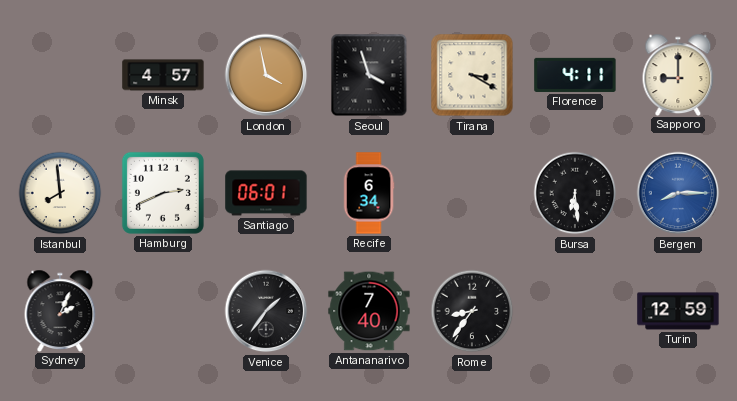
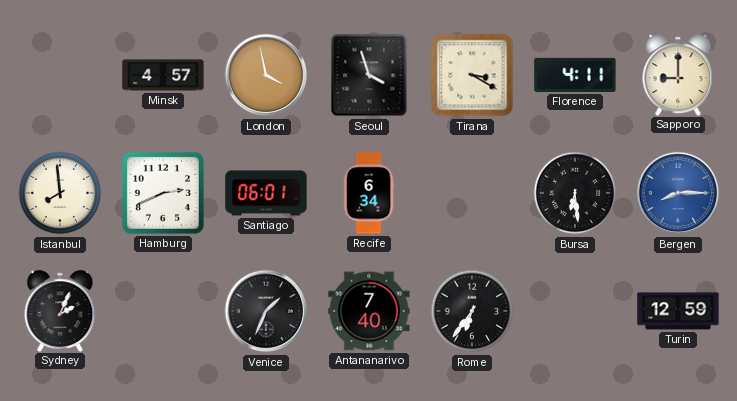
Venice: 1:36 -> 1:34 (266, 311)
Rome: 8:36 -> 6:36 (472, 311)
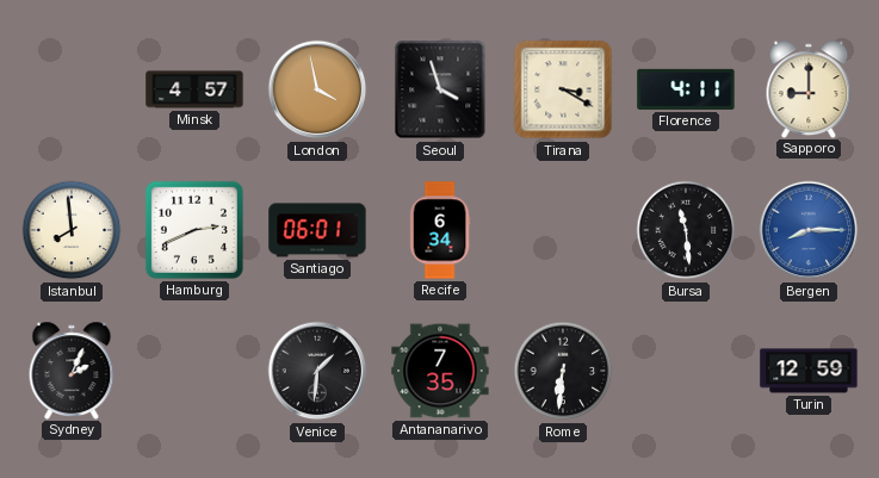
Bursa: 6:29 -> 11:29 (686, 230)
Venice: 1:34 -> 1:31 (317, 371)
Antananarivo: 7:40 -> 7:35 (440, 371)
Rome: 6:36 -> 6:31 (563, 371)
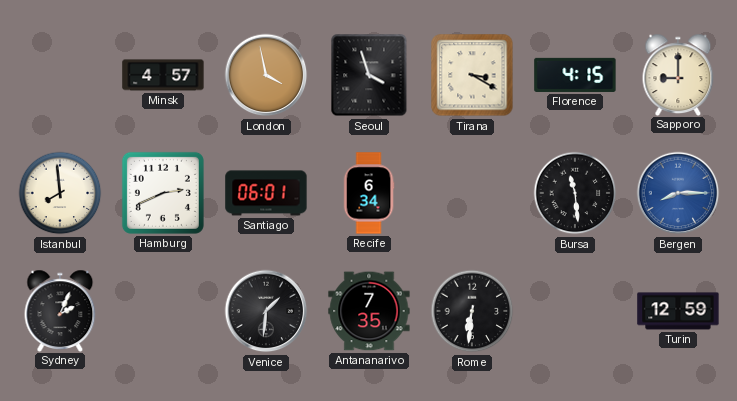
Florence: 4:11 -> 4:15 (575, 75)
